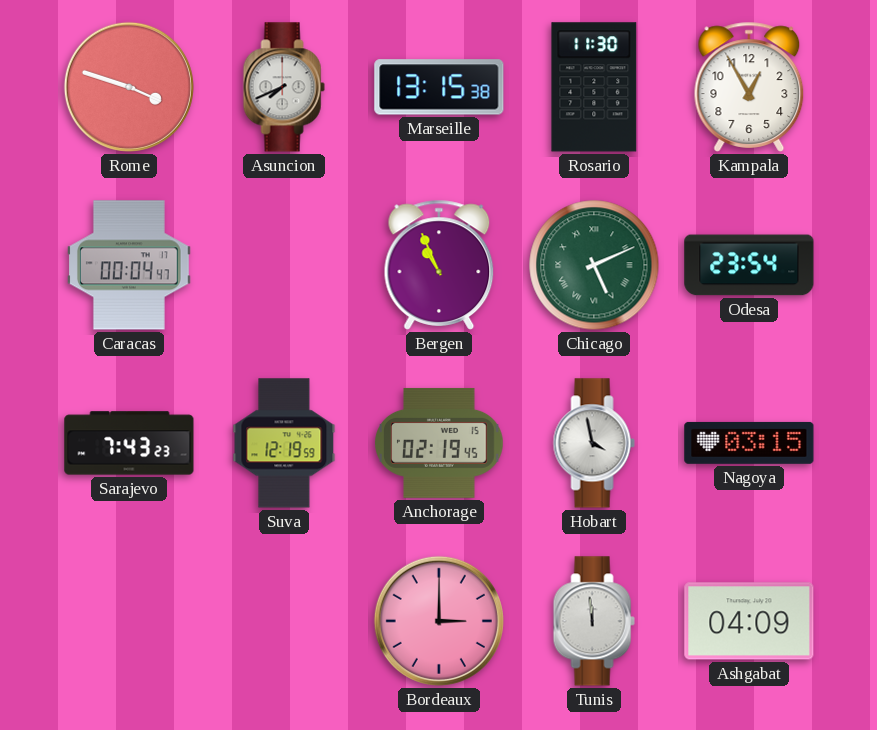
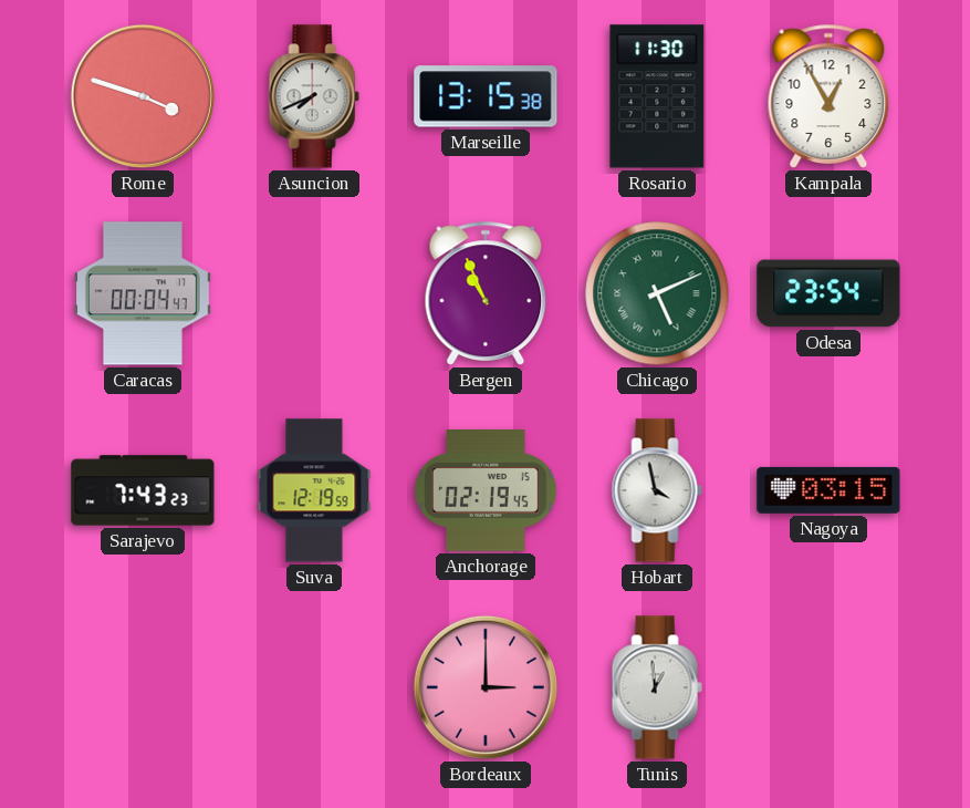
Tunis: 11:59 -> 12:59 (657, 687)
Ashgabat: 04:09 -> none (749, 621)
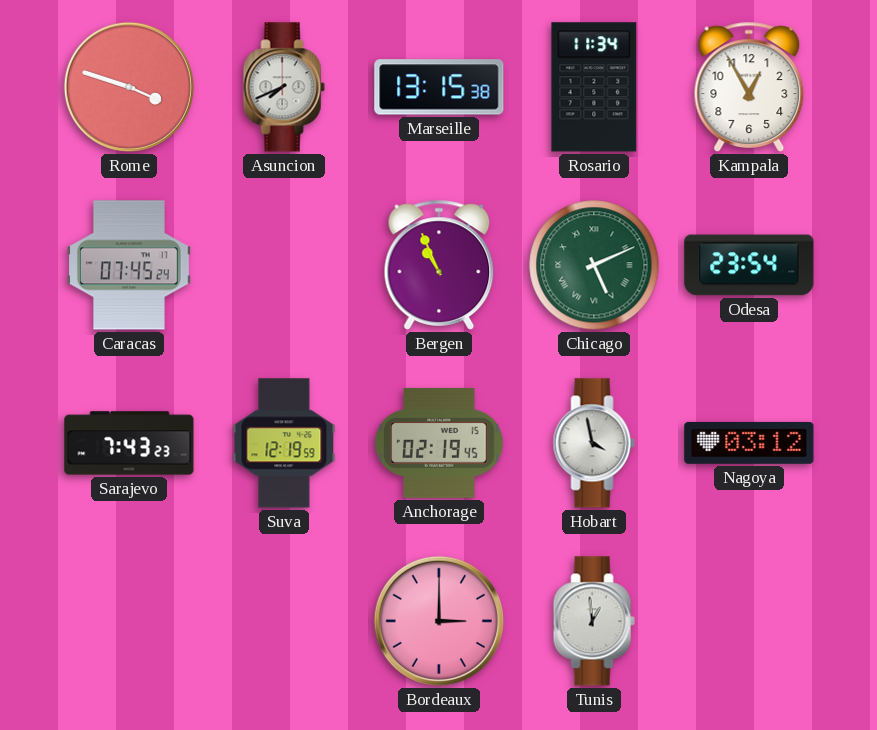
Rosario: 11:30 -> 11:34 (594, 87)
Caracas: 00:04 -> 07:45 (130, 265)
Nagoya: 03:15 -> 03:12 (749, 443)
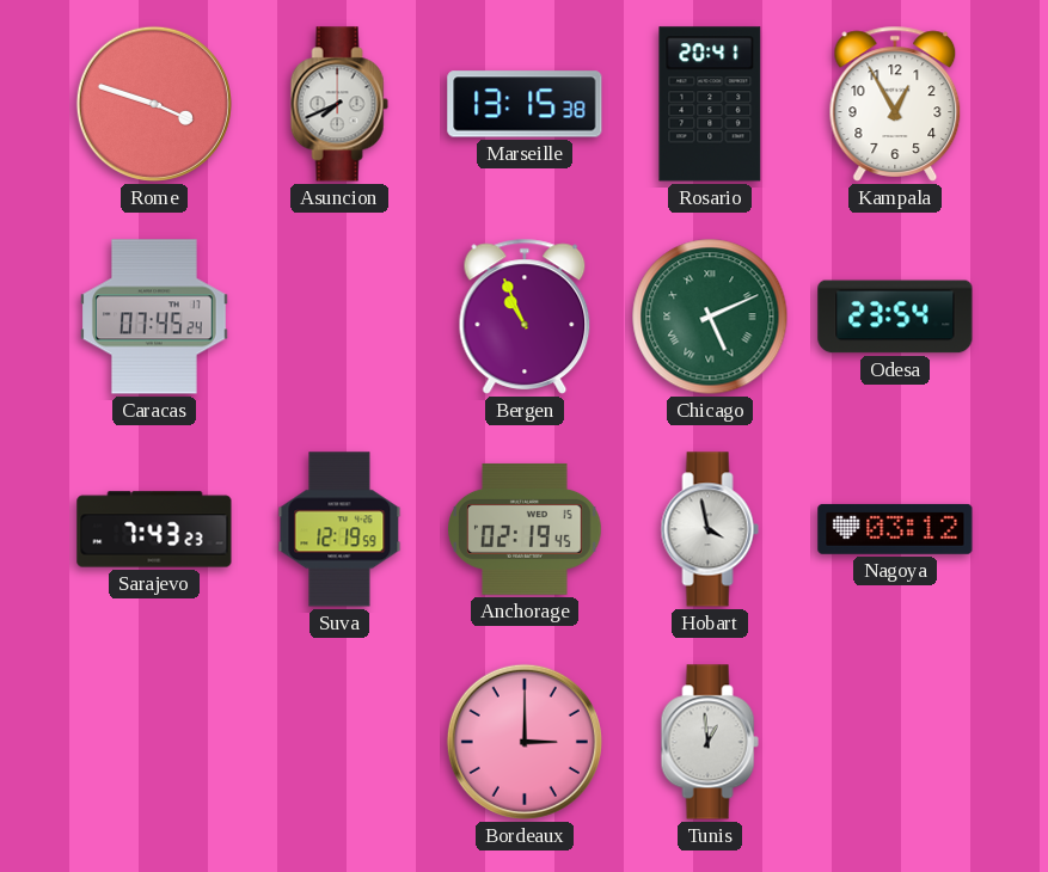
Rosario: 11:34 -> 20:41 (710, 104)
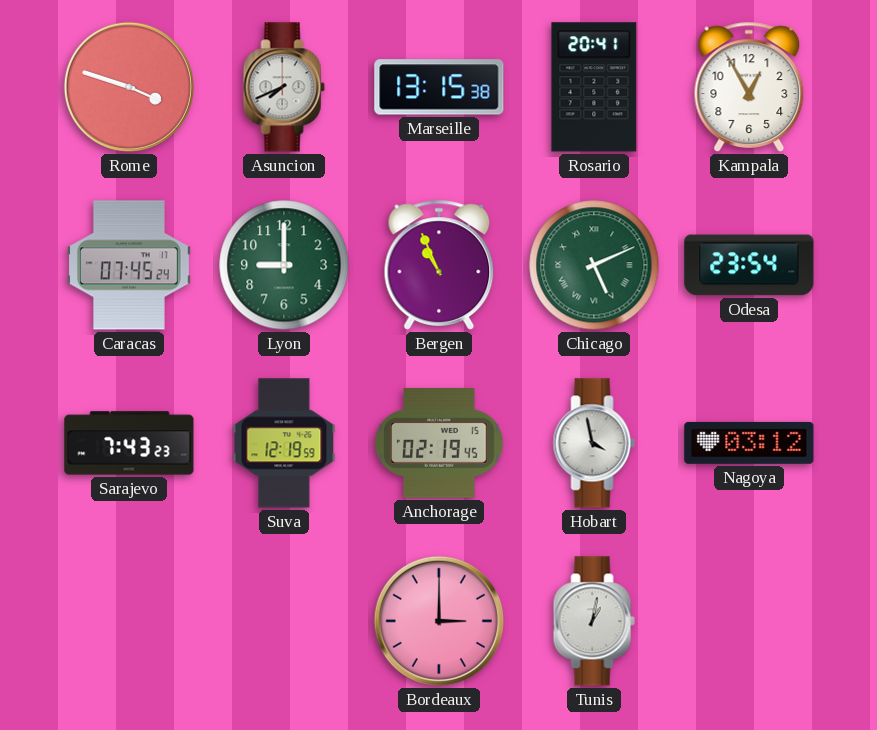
Lyon: none -> 9:00 (284, 265)
Tunis: 12:59 -> 1:02 (594, 621)
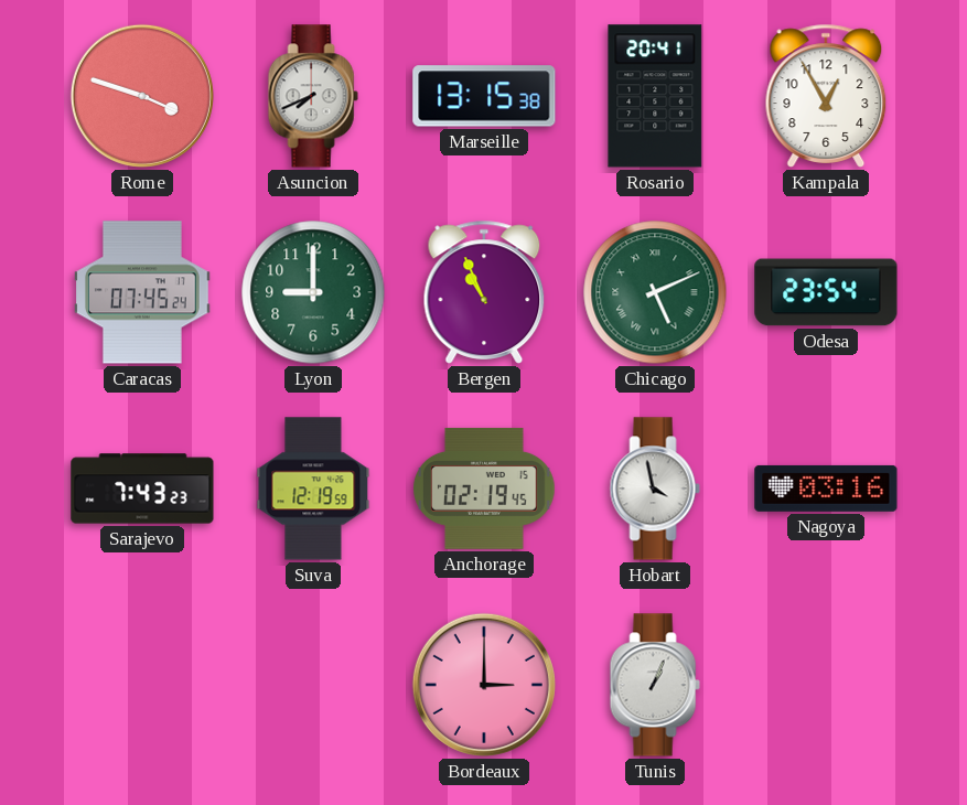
Nagoya: 03:12 -> 03:16 (826, 489)
Tunis: 1:02 -> 1:04 (655, 685)
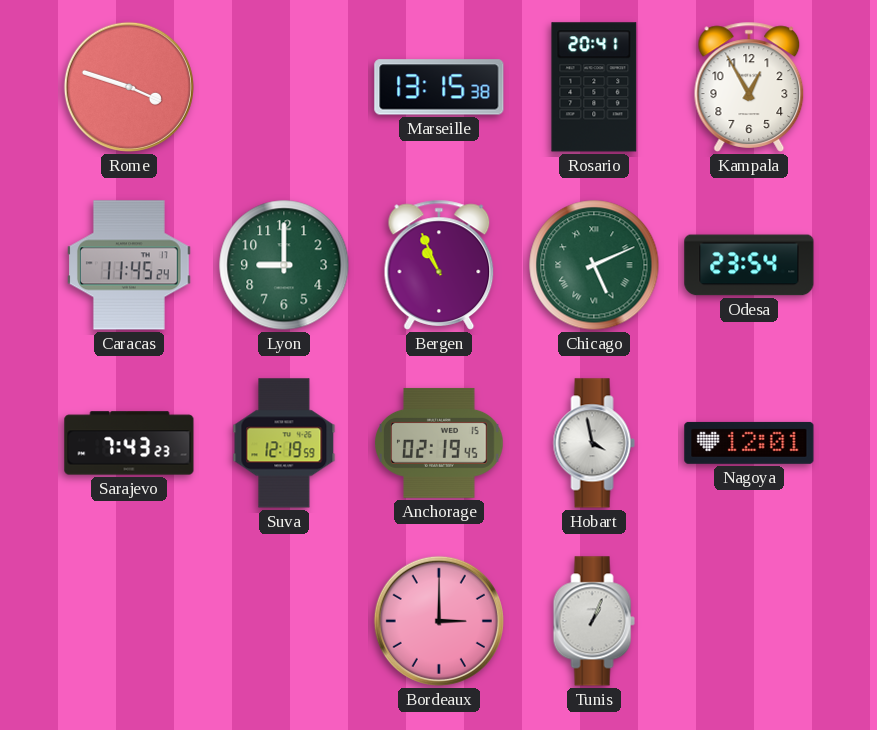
Asuncion: 7:41 -> none (313, 96)
Caracas: 07:45 -> 11:45 (130, 265)
Nagoya: 03:16 -> 12:01 (749, 443)
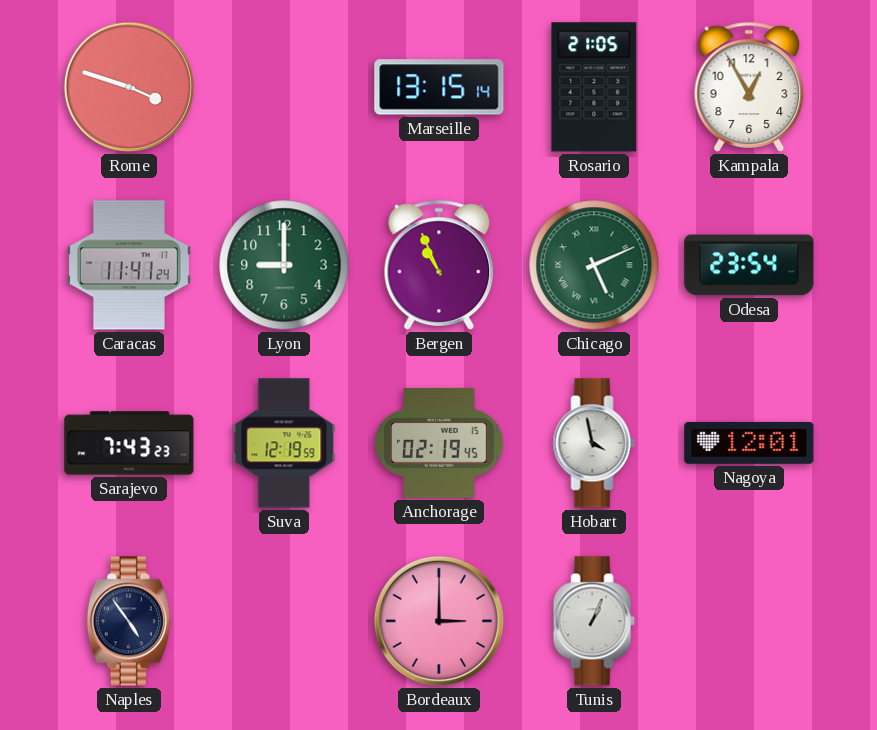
Marseille: 13:15:38 -> 13:15:14 (439, 87)
Rosario: 20:41 -> 21:05 (594, 87)
Caracas: 11:45 -> 11:41 (130, 265)
Naples: none -> 4:54 (129, 621)
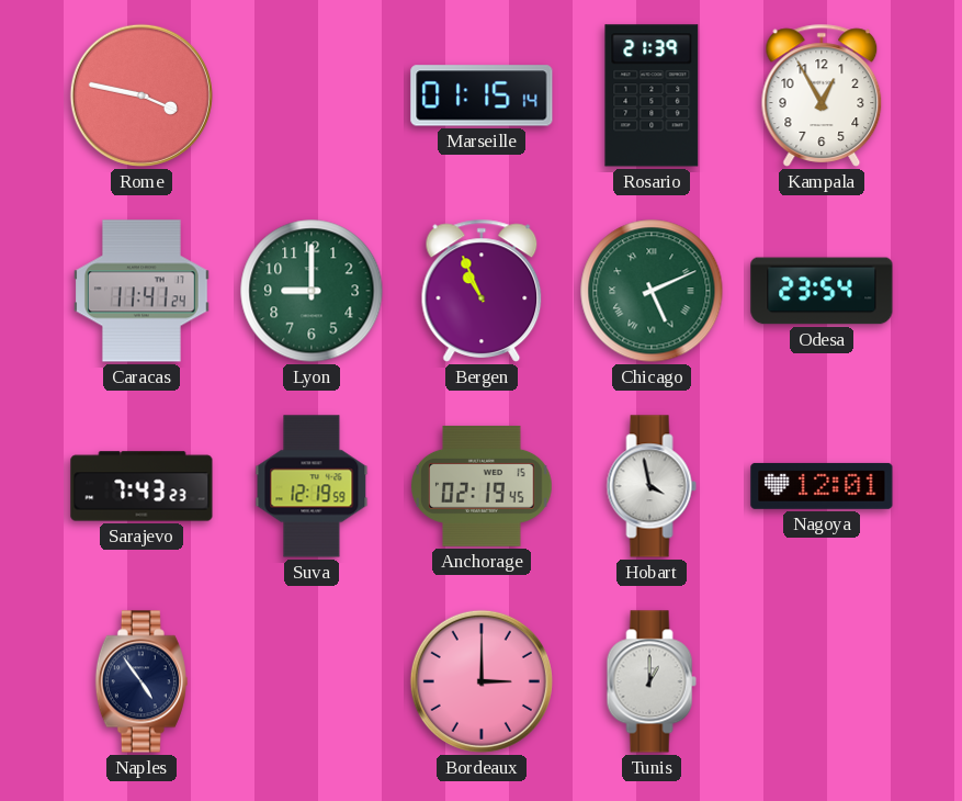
Rome: 3:48 -> 3:47 (142, 95)
Marseille: 13:15 -> 01:15 (482, 95)
Rosario: 21:05 -> 21:39 (652, 95)
Tunis: 1:04 -> 1:00 (652, 681)
